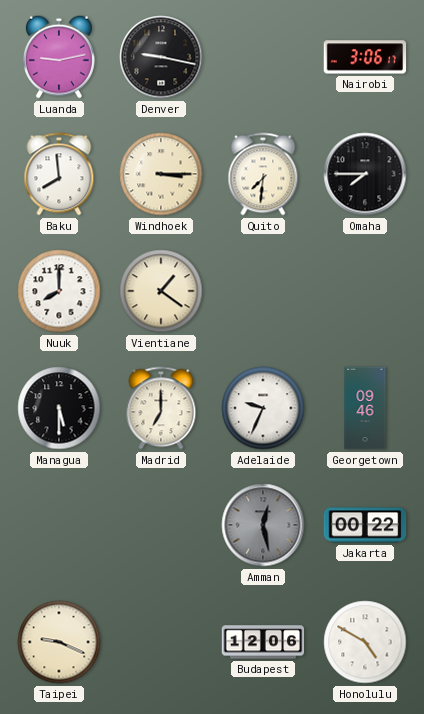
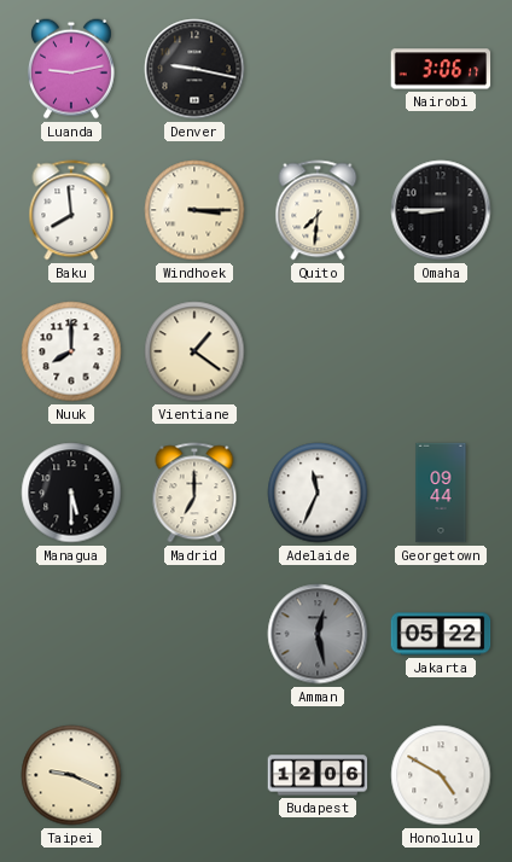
Omaha: 7:45 -> 8:45 (441, 210)
Adelaide: 9:34 -> 11:34 (318, 493)
Georgetown: 09:46 -> 09:44 (441, 493)
Jakarta: 00:22 -> 05:22 (441, 634)
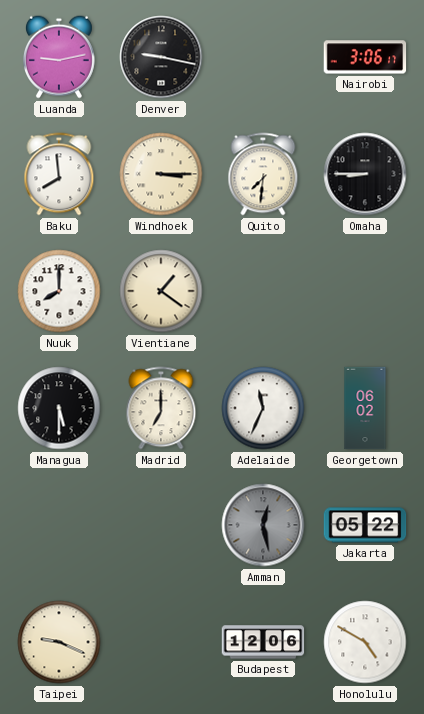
Georgetown: 09:44 -> 06:02 (365, 408)
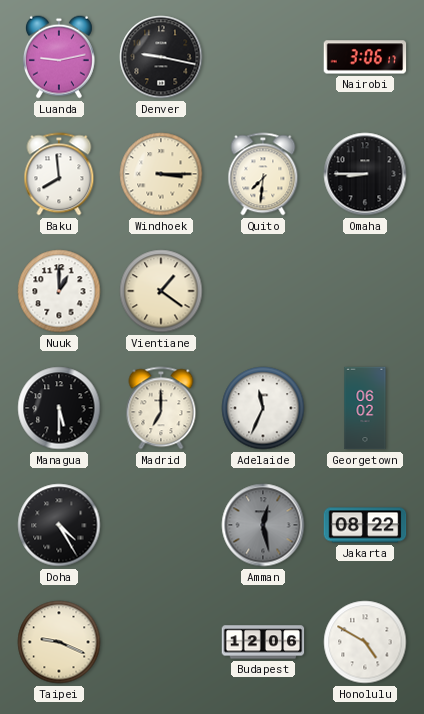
Nuuk: 8:00 -> 1:00 (59, 291)
Doha: none -> 4:25 (59, 525)
Jakarta: 05:22 -> 08:22 (365, 525)
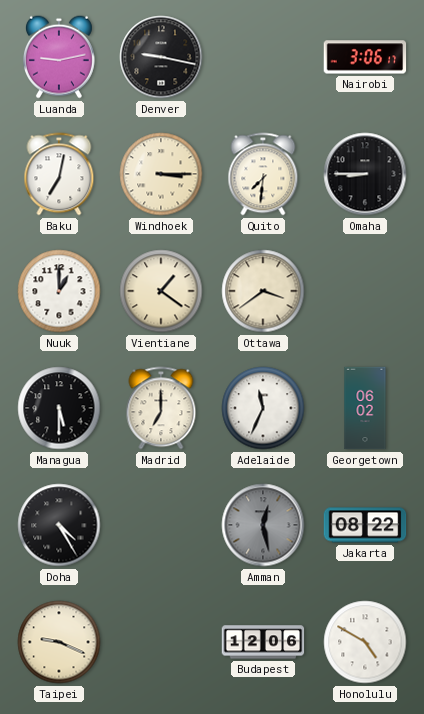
Baku: 7:59 -> 7:02 (59, 174)
Ottawa: none -> 3:39 (263, 291)
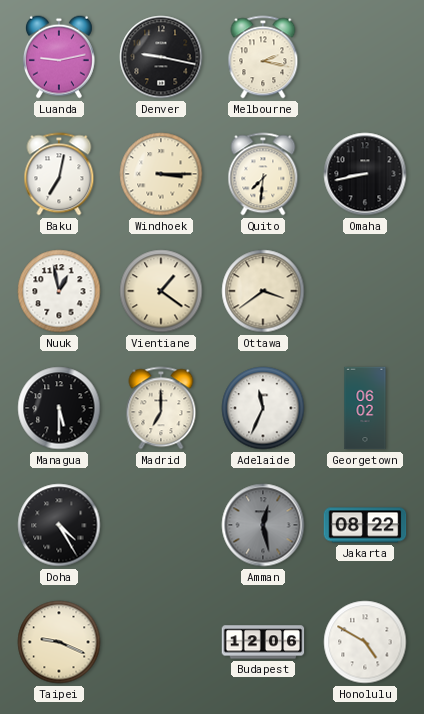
Melbourne: none -> 2:17 (263, 57)
Nairobi: 3:06 -> none (365, 57)
Omaha: 8:45 -> 8:43 (365, 174)
Nuuk: 1:00 -> 12:58 (59, 291)
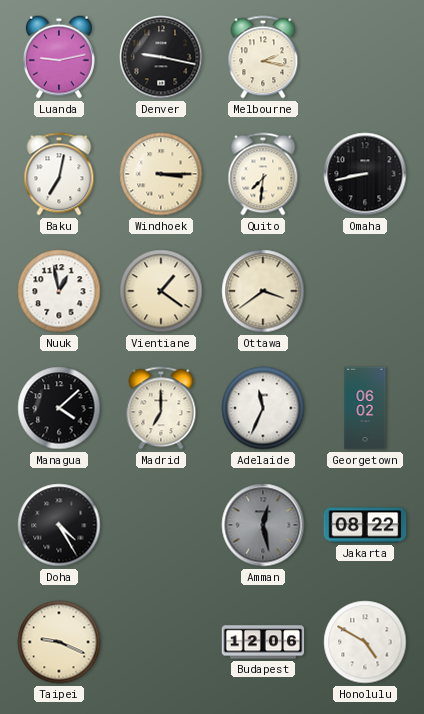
Managua: 5:30 -> 4:08 (59, 408)
